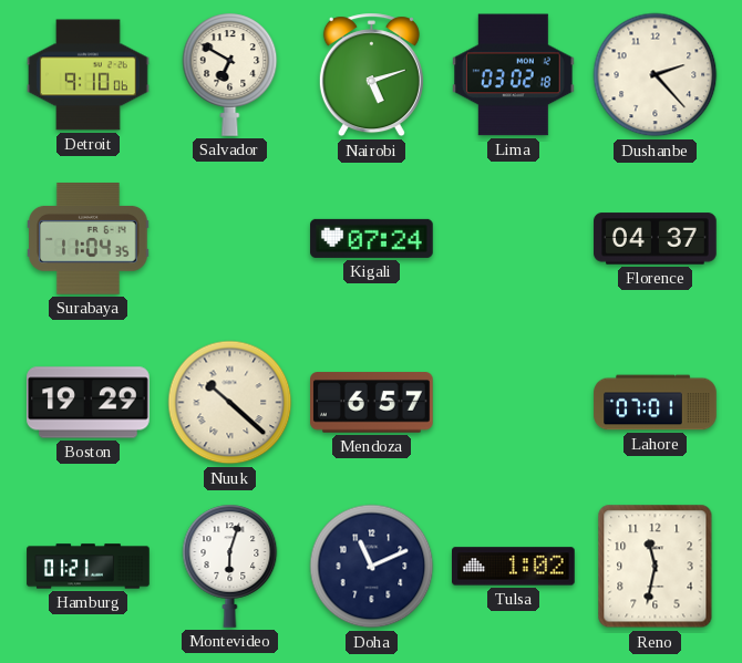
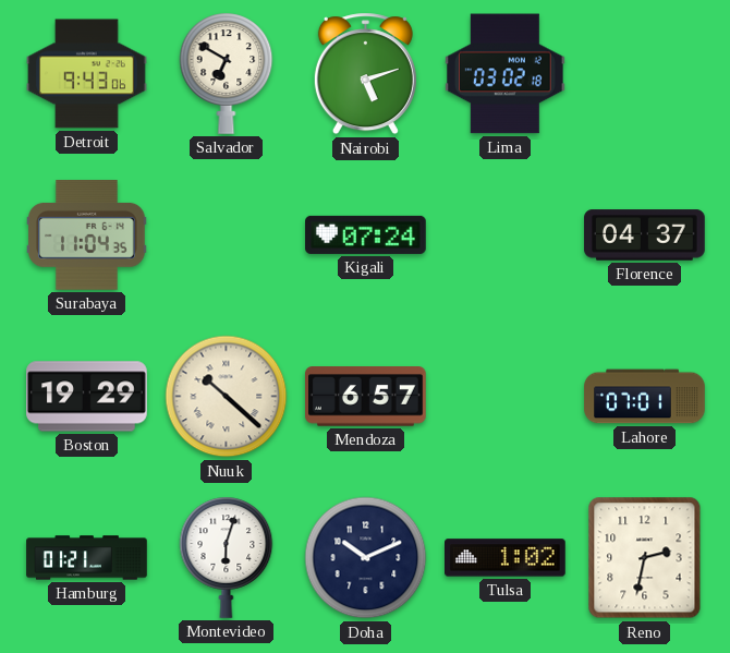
Detroit: 9:10 -> 9:43 (87, 74)
Dushanbe: 2:23 -> none (656, 75)
Doha: 11:11 -> 10:11 (366, 558)
Reno: 11:32 -> 2:32 (645, 558)
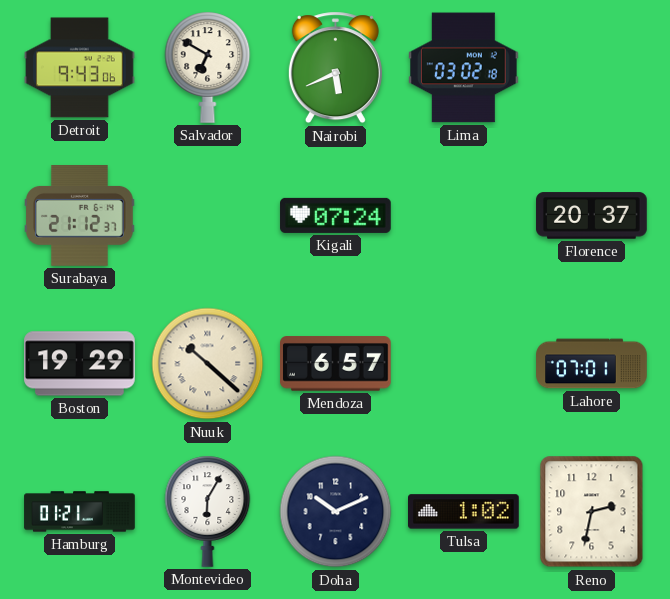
Nairobi: 5:12 -> 5:41 (335, 68)
Surabaya: 11:04 -> 21:12 (80, 216)
Florence: 04:37 -> 20:37 (592, 216)
Montevideo: 6:03 -> 6:05 (208, 511)
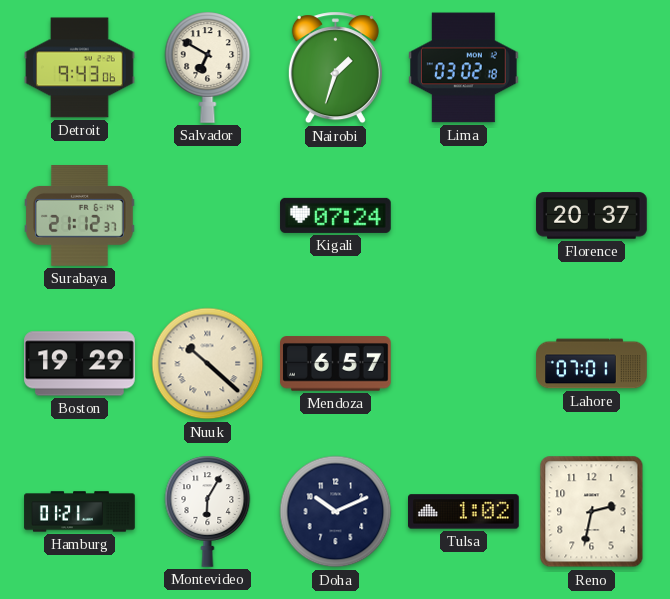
Nairobi: 5:41 -> 1:33 (335, 68)
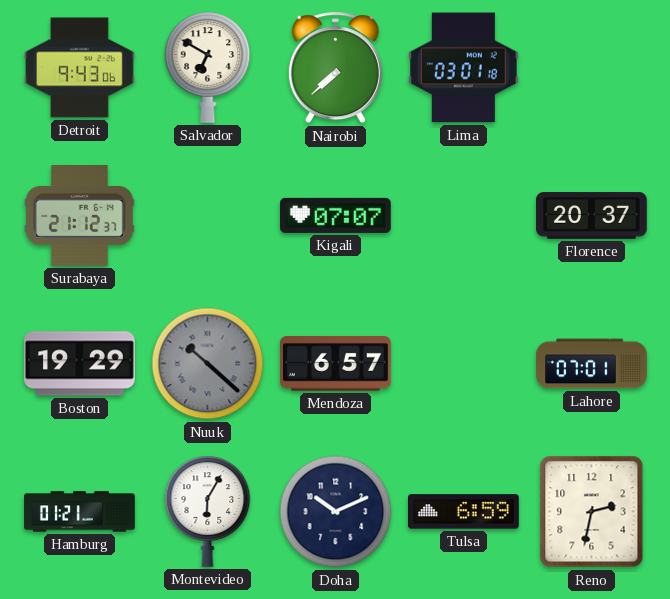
Nairobi: 1:33 -> 7:38 (335, 68)
Lima: 03:02 -> 03:01 (464, 68)
Kigali: 07:24 -> 07:07 (336, 215)
Nuuk dial: cream -> grey (208, 364)
Tulsa: 1:02 -> 6:59 (464, 512)
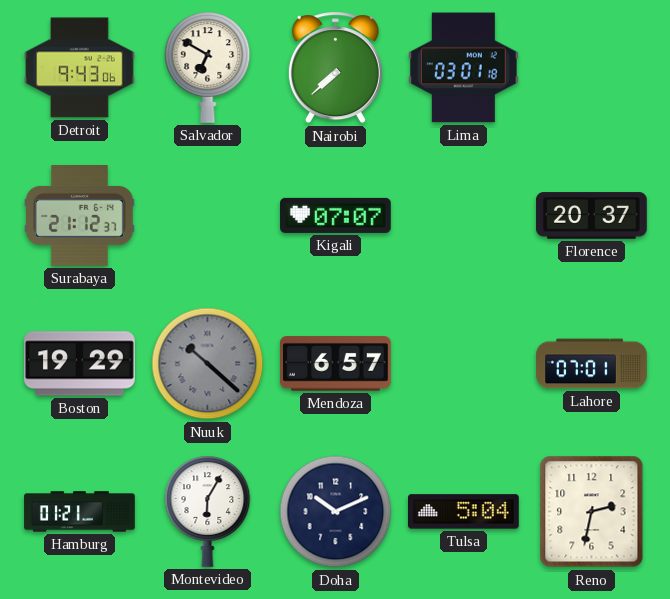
Tulsa: 6:59 -> 5:04 (464, 512)
